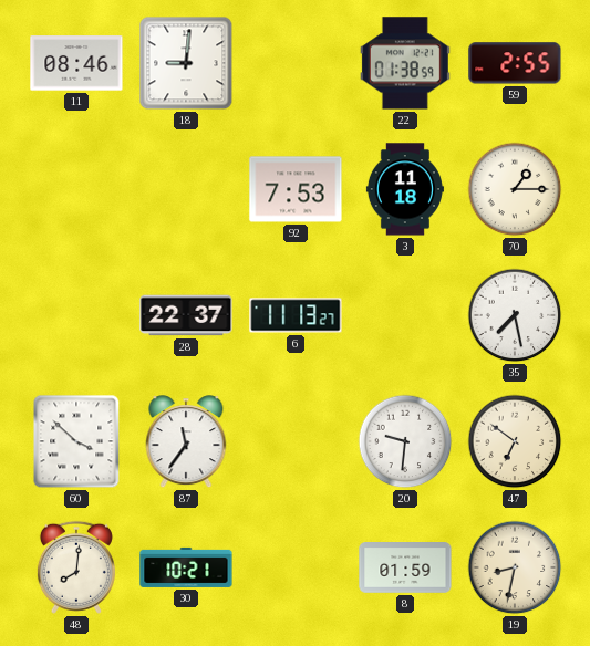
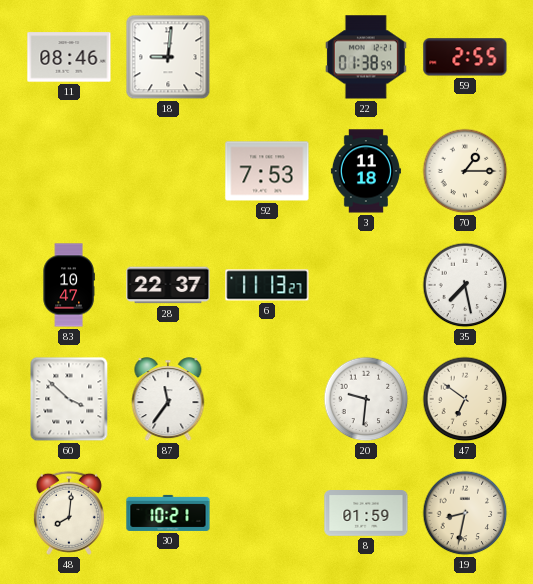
83: none -> 10:47 (69, 285)
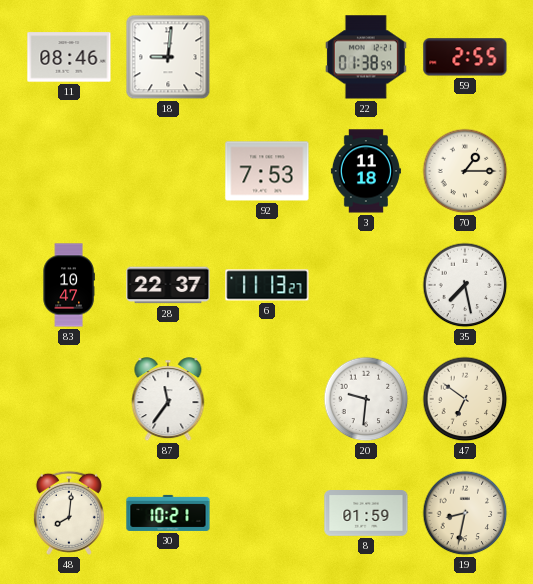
60: 3:52 -> none (69, 399)
